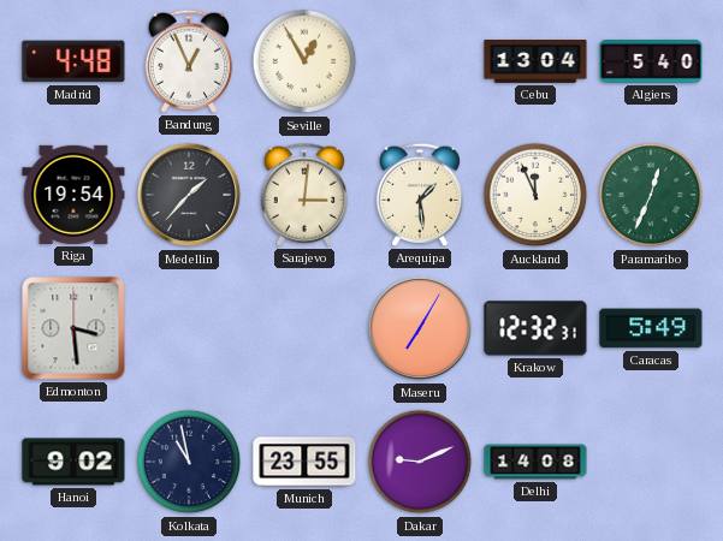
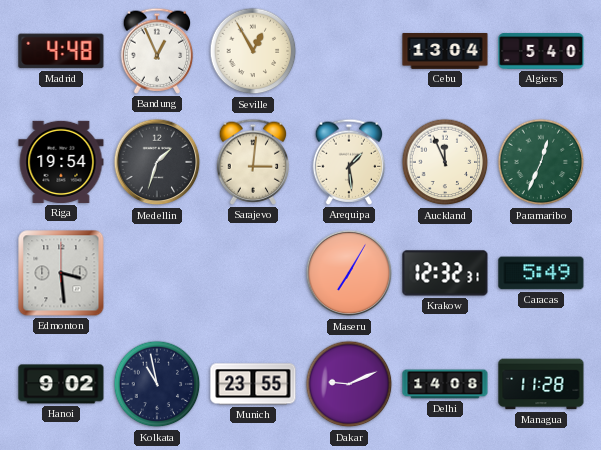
Medellin: 1:37 -> 1:33 (157, 162)
Managua: none -> 11:28 (541, 384)
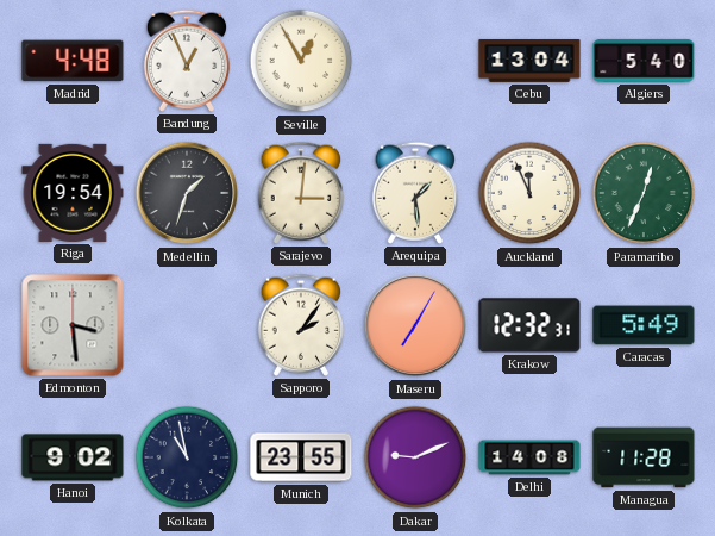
Sapporo: none -> 2:06 (301, 325)
